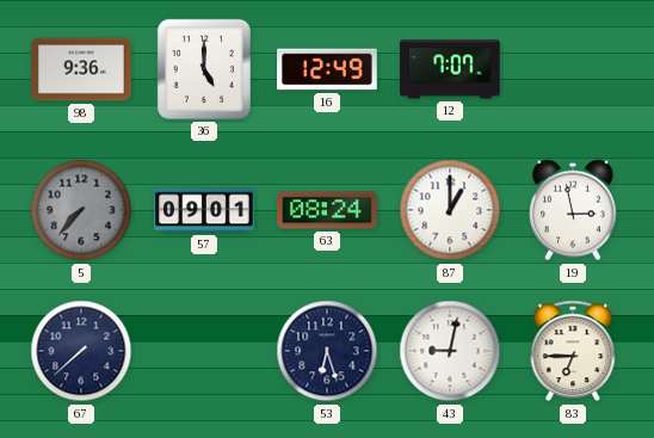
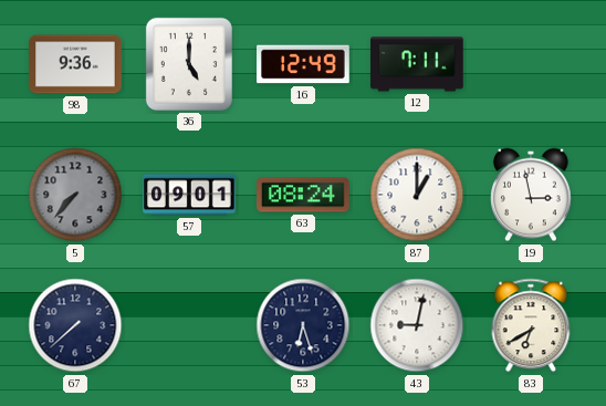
12: 7:07 -> 7:11 (417, 64)
83: 6:45 -> 6:40 (531, 325)
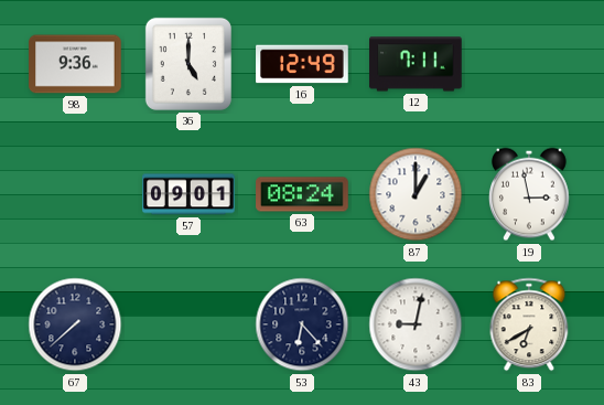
5: 7:37 -> none (75, 195)
53: 6:27 -> 6:23 (302, 324)
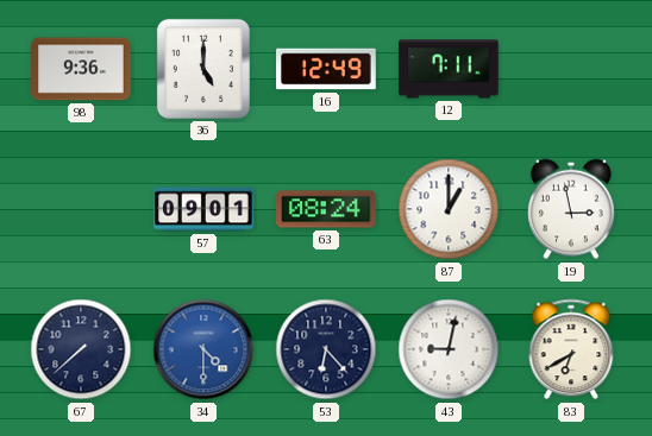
34: none -> 4:30 (203, 349)
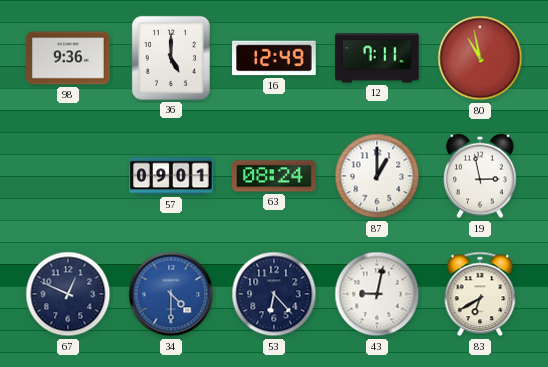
80: none -> 10:58 (480, 58)
67: 7:38 -> 12:49 (68, 294)
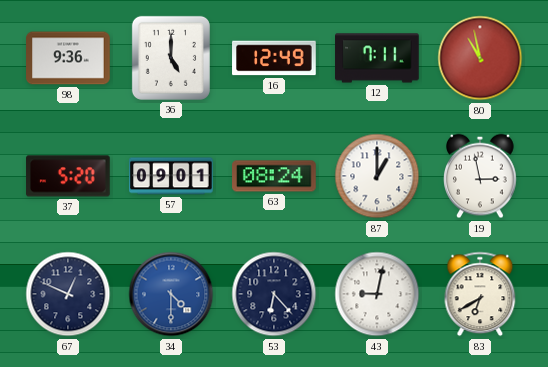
37: none -> 5:20 (68, 176)
